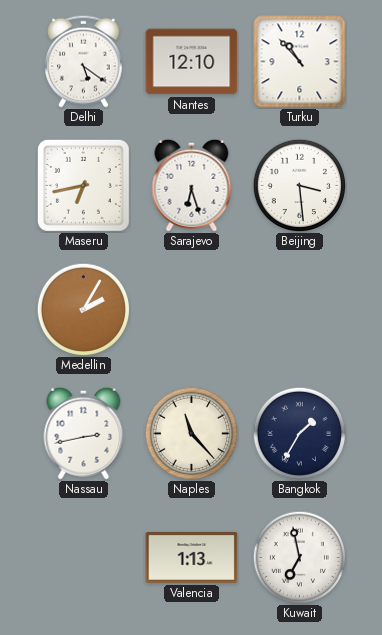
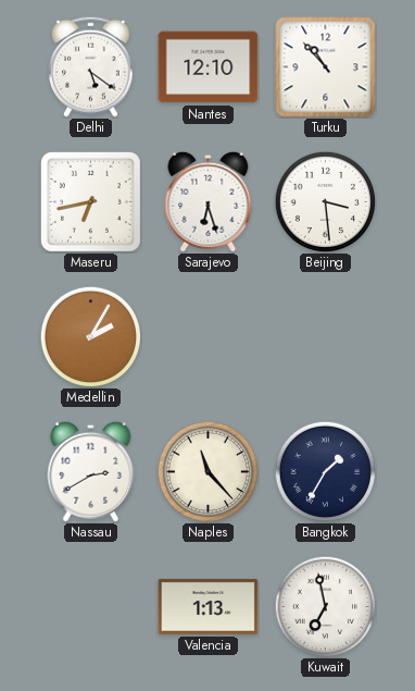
Nassau: 2:43 -> 2:40 (91, 471)
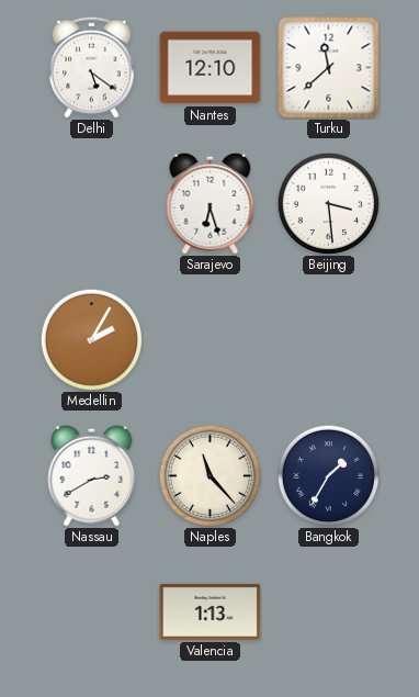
Turku: 10:53 -> 11:38 (329, 68)
Maseru: 6:43 -> none (90, 201)
Kuwait: 6:58 -> none (325, 606)
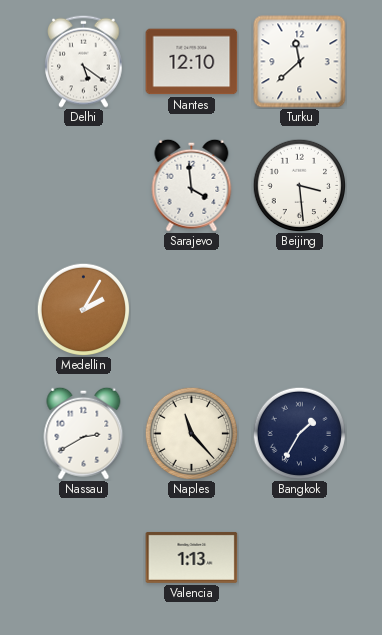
Sarajevo: 6:27 -> 3:59 (192, 185)
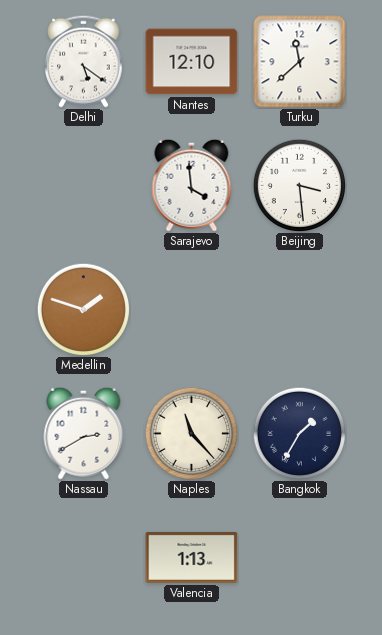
Medellin: 2:05 -> 1:48 (83, 309)
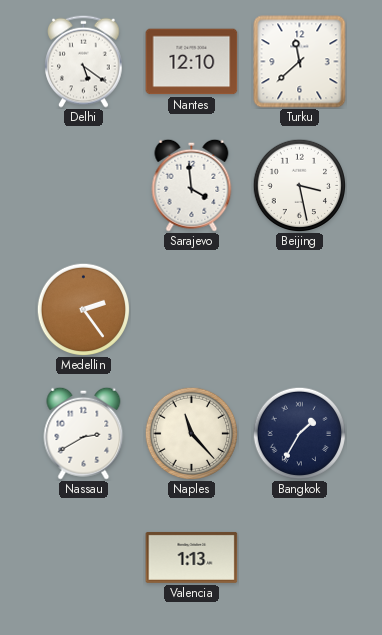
Beijing: 3:29 -> 3:28 (299, 185)
Medellin: 1:48 -> 2:24 (83, 309)
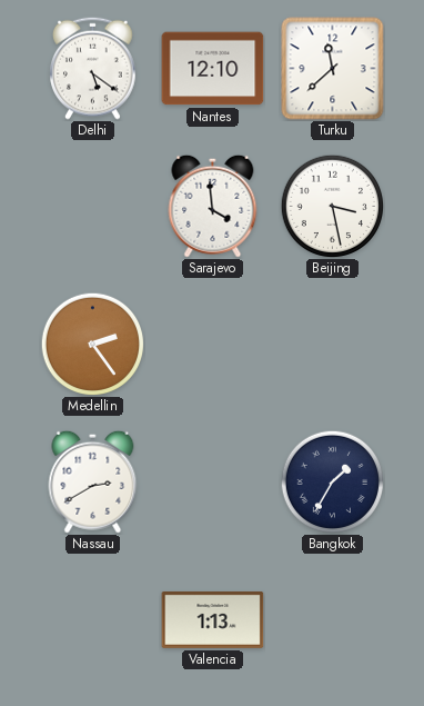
Naples: 11:23 -> none (191, 433)
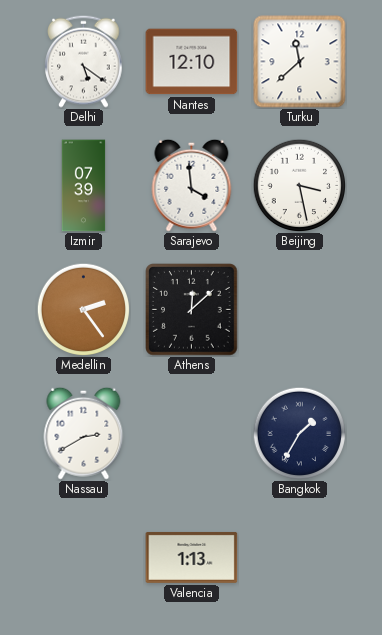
Izmir: none -> 07:39 (84, 186)
Athens: none -> 12:08 (192, 310)
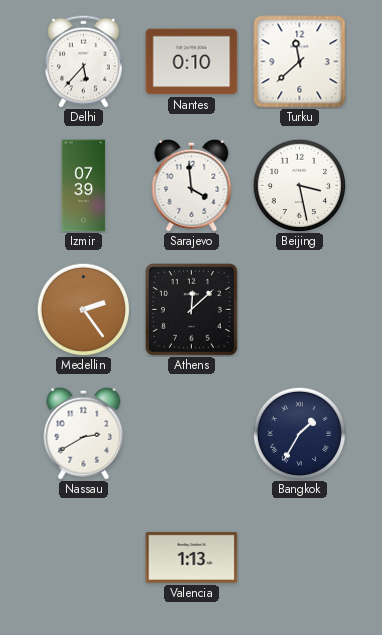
Delhi: 5:21 -> 5:37 (84, 61)
Nantes: 12:10 -> 0:10 (192, 62)
